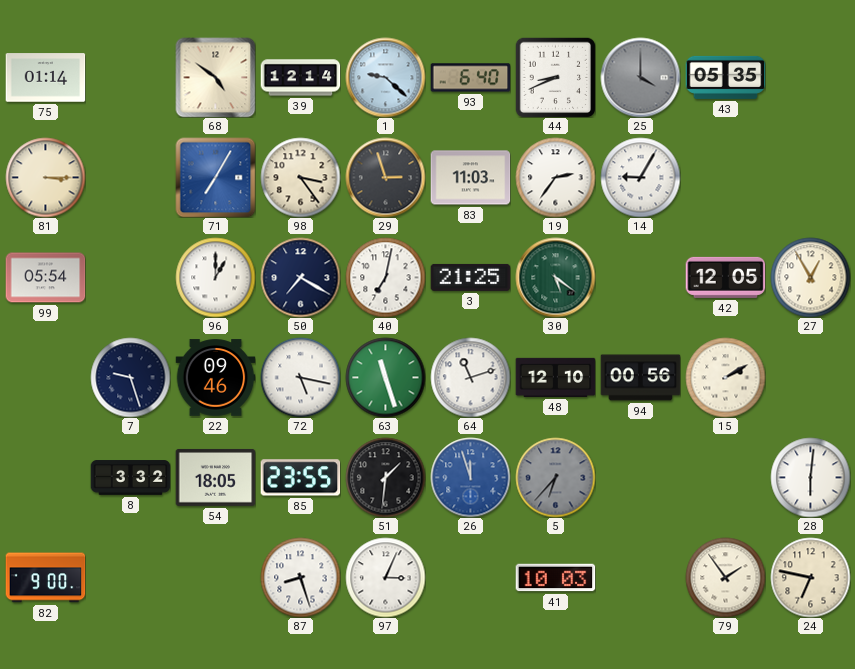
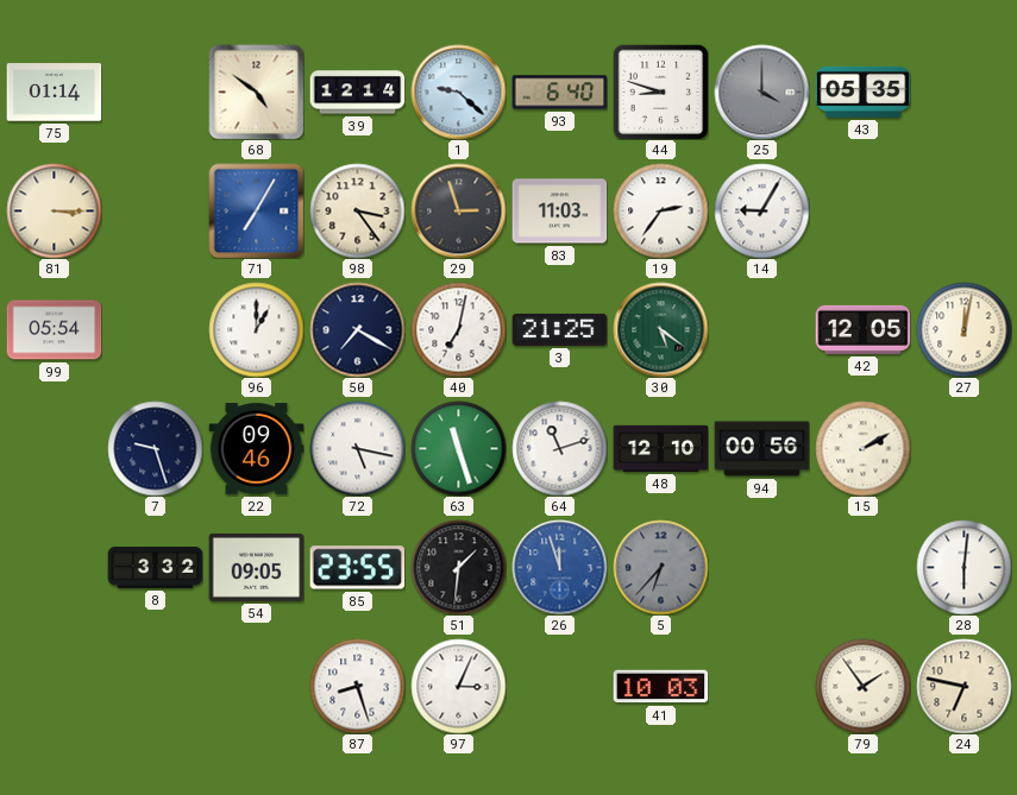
44: 8:41 -> 8:48 (660, 92)
27: 12:55 -> 12:02 (963, 329)
54: 18:05 -> 09:05 (256, 567)
82: 9:00 -> none (45, 578)
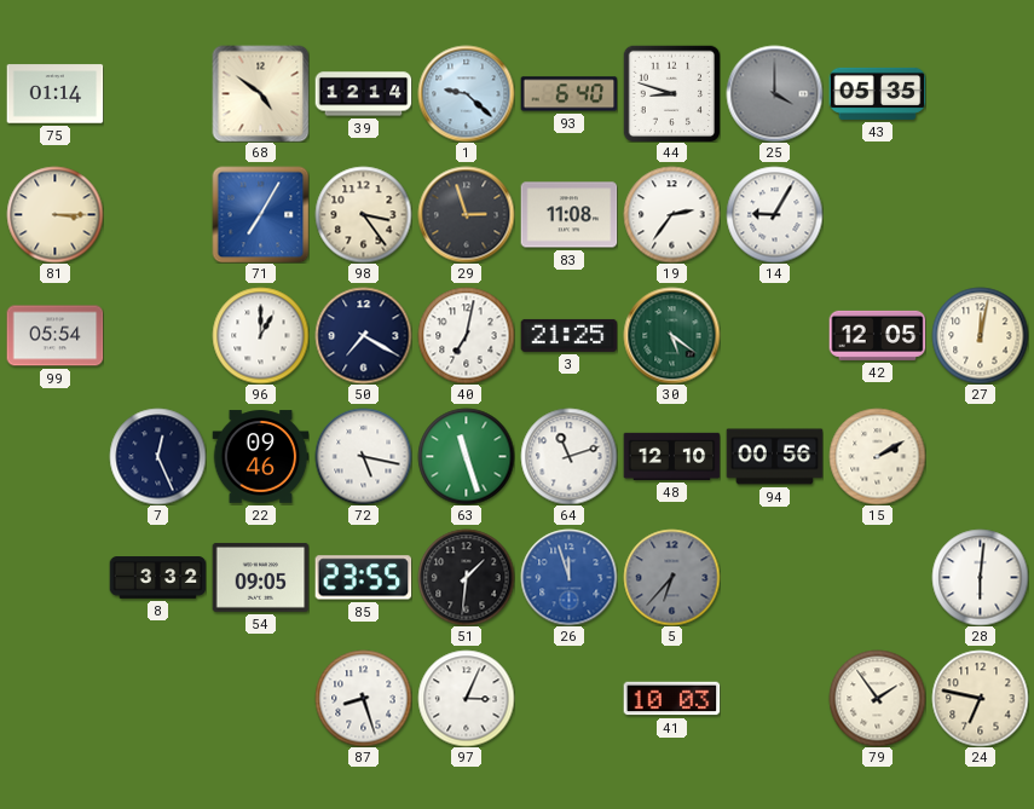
83: 11:03 -> 11:08 (568, 215)
7: 9:27 -> 12:26 (157, 456)
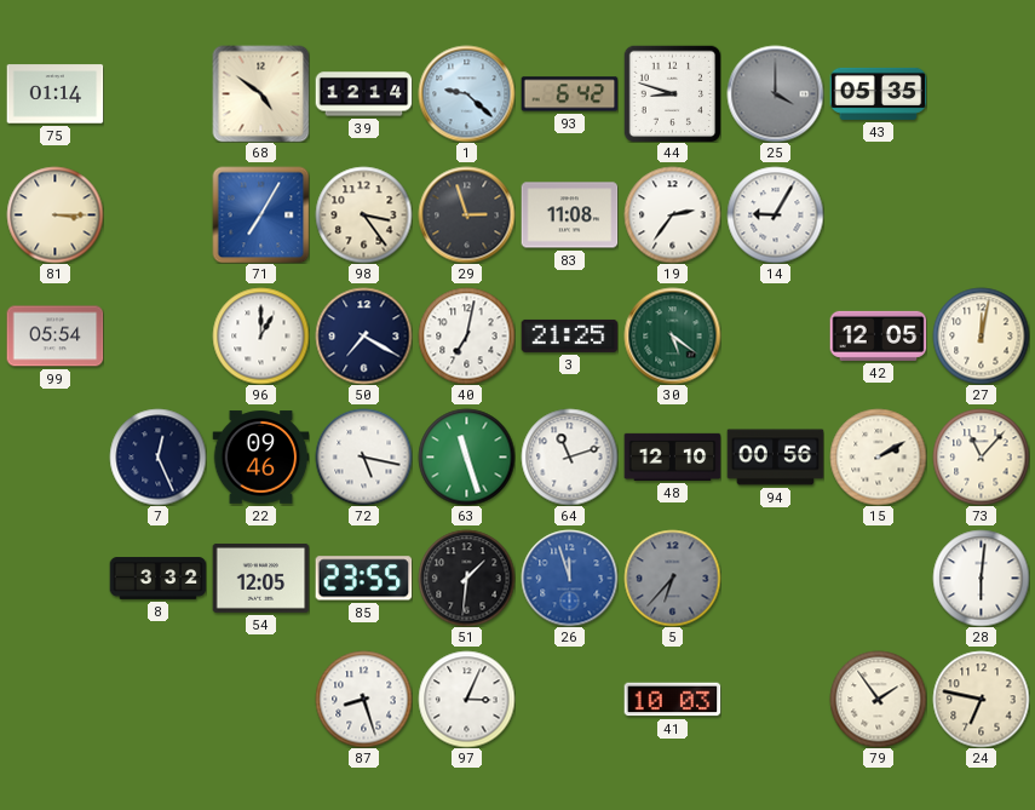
93: 6:40 -> 6:42 (569, 94)
73: none -> 11:07 (981, 456)
54: 09:05 -> 12:05 (260, 578)
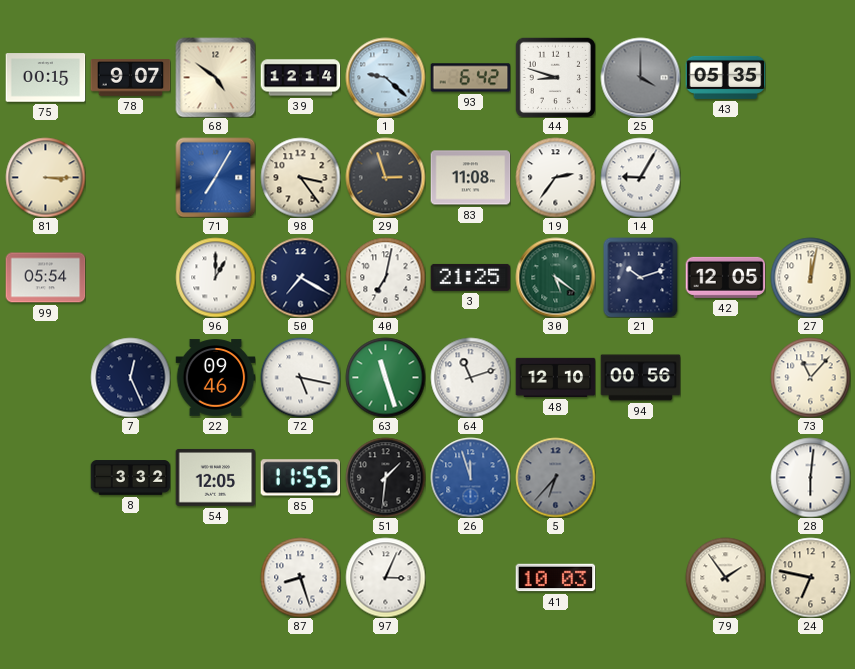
75: 01:14 -> 00:15 (45, 78)
78: none -> 9:07 (130, 78)
21: none -> 10:12 (641, 277)
15: 2:10 -> none (878, 456)
85: 23:55 -> 11:55 (300, 478)
